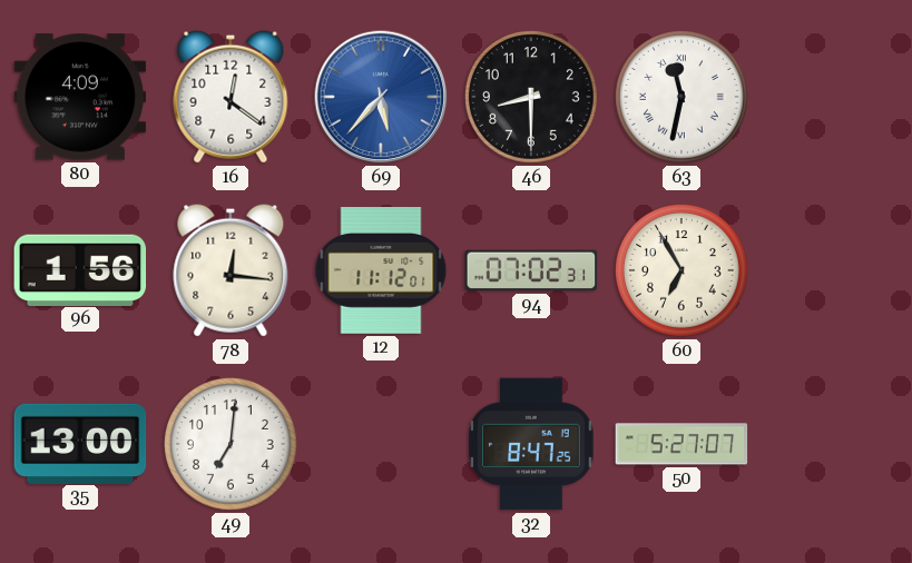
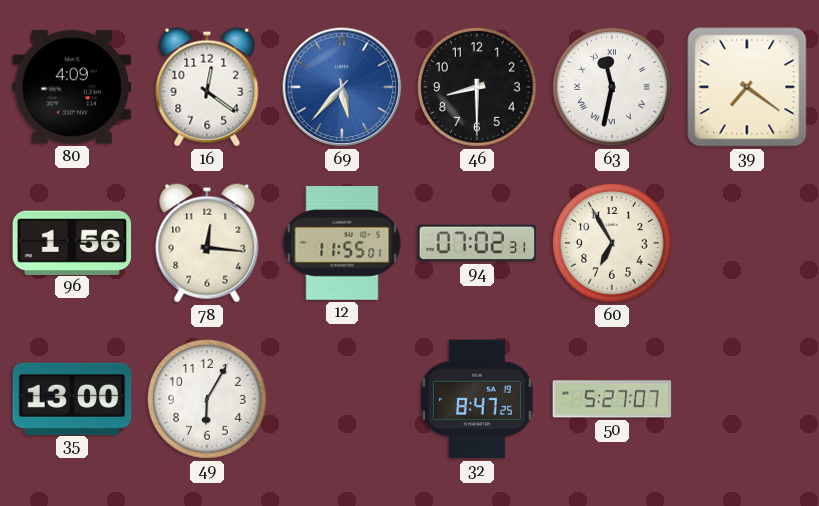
39: none -> 7:21 (747, 87)
12: 11:12 -> 11:55 (342, 244)
49: 7:01 -> 6:05 (207, 399)
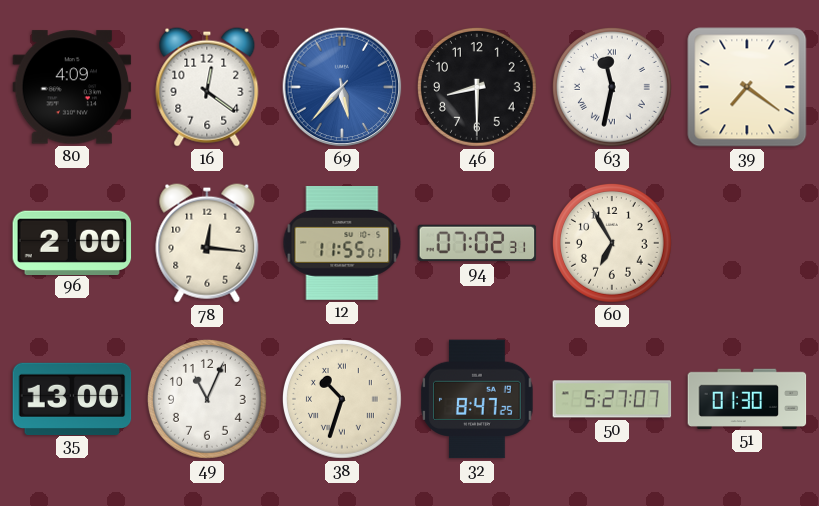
96: 1:56 -> 2:00 (72, 242)
49: 6:05 -> 11:04 (207, 399)
38: none -> 10:33 (342, 399)
51: none -> 01:30 (747, 398)
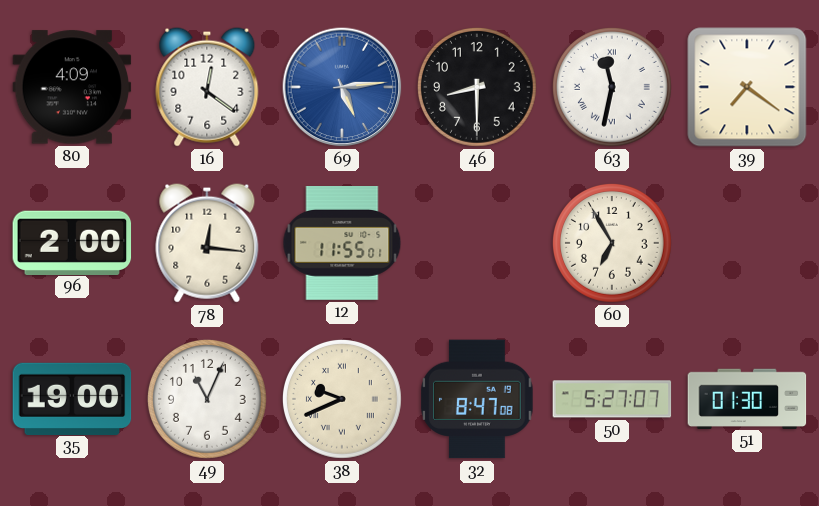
69: 5:37 -> 5:14 (342, 87)
94: 07:02 -> none (477, 243)
35: 13:00 -> 19:00 (72, 398)
38: 10:33 -> 9:41 (342, 399)
32: 8:47:25 -> 8:47:08 (477, 399)
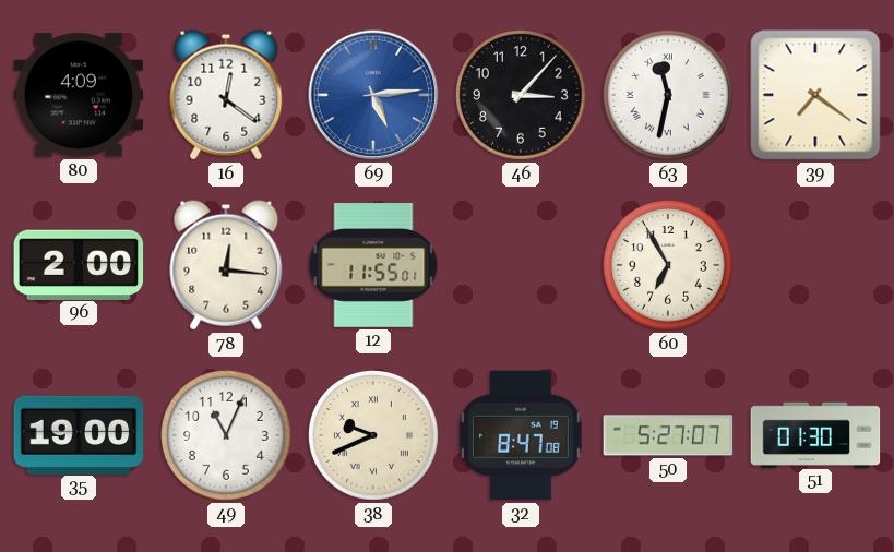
46: 8:30 -> 3:07 (521, 95)
